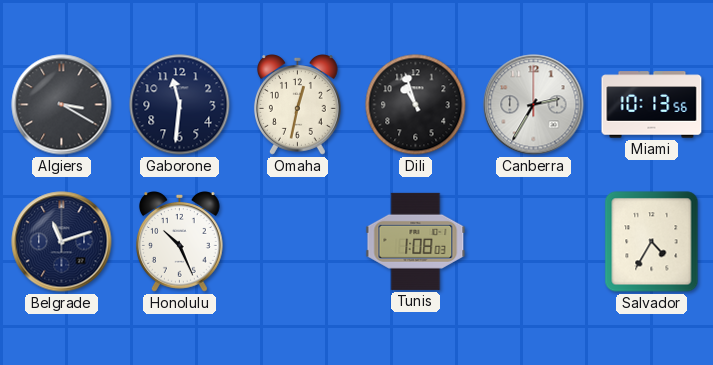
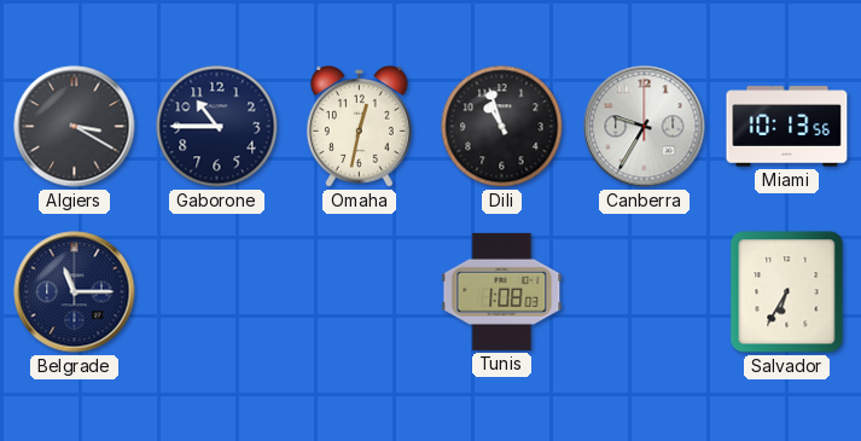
Gaborone: 11:31 -> 10:45 (217, 127)
Canberra: 2:35 -> 9:35 (645, 127)
Belgrade: 11:12 -> 11:15 (75, 292)
Honolulu: 10:26 -> none (179, 242)
Salvador: 4:35 -> 6:35 (787, 292)
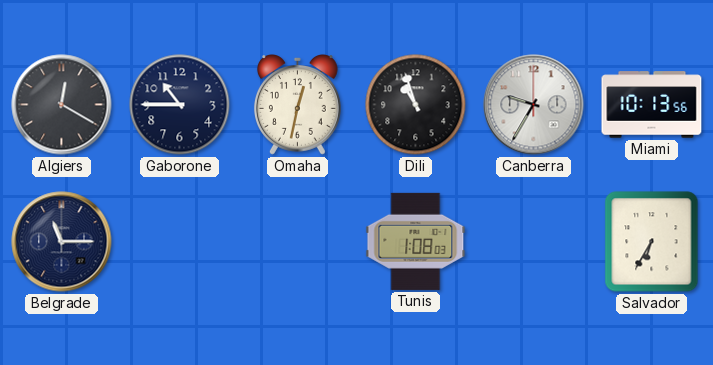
Algiers: 3:20 -> 12:20 (62, 105)
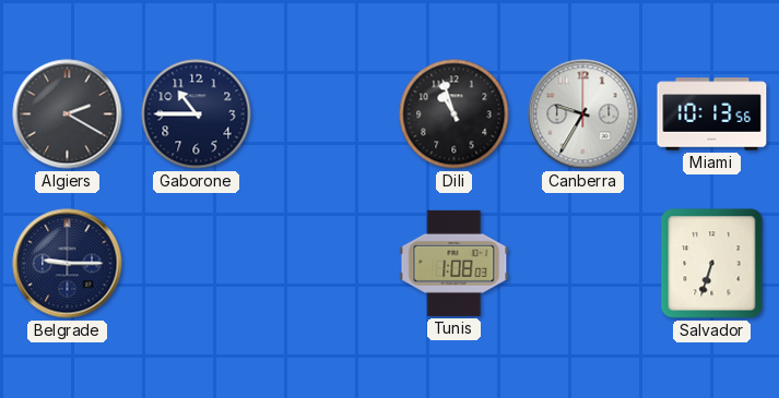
Algiers: 12:20 -> 2:20 (68, 114)
Omaha: 12:32 -> none (297, 105)
Belgrade: 11:15 -> 9:15 (68, 264)
Salvador: 6:35 -> 6:33 (712, 264)
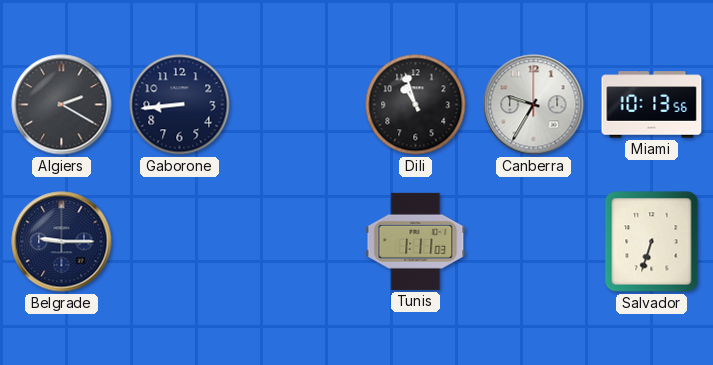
Gaborone: 10:45 -> 8:44 (180, 105)
Tunis: 1:08 -> 1:11 (416, 241)
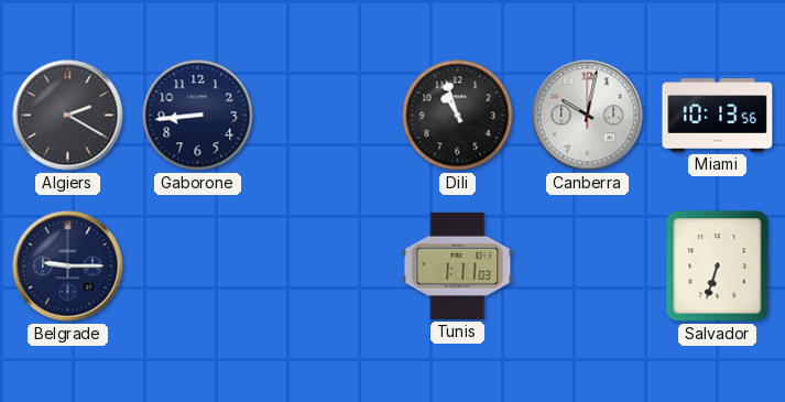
Canberra: 9:35 -> 10:02 (588, 116)
